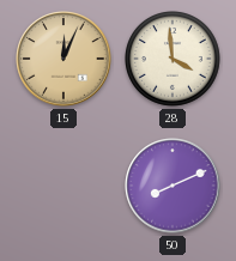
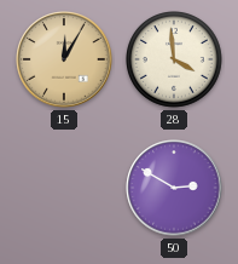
15: 12:04 -> 12:05 (64, 59)
50: 8:11 -> 2:50 (174, 188)
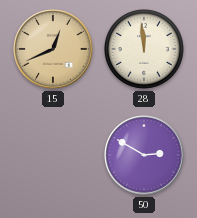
15: 12:05 -> 12:41 (53, 49)
28: 3:59 -> 11:59 (145, 50)
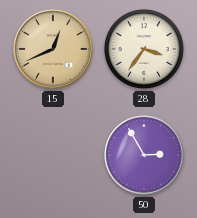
28: 11:59 -> 3:36 (145, 50)
50: 2:50 -> 2:55 (144, 155)
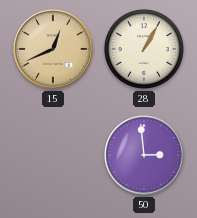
28: 3:36 -> 1:05 (145, 50)
50: 2:55 -> 2:59 (144, 155)
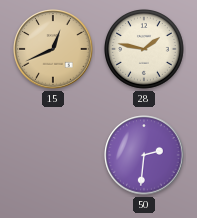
28: 1:05 -> 1:47 (145, 50)
50: 2:59 -> 2:31 (144, 155)
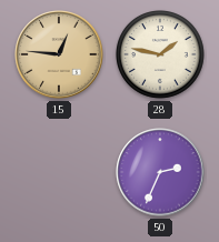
15: 12:41 -> 12:46 (59, 54)
50: 2:31 -> 2:34 (160, 172)
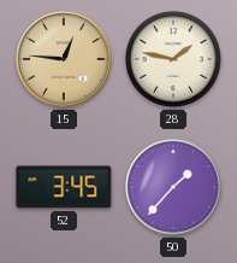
52: none -> 3:45 (64, 187)
50: 2:34 -> 1:37 (173, 187)
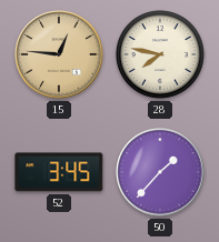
28: 1:47 -> 7:47 (161, 56)
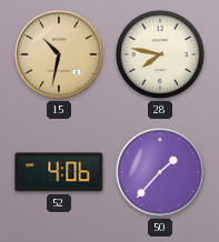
15: 12:46 -> 10:32 (59, 54)
52: 3:45 -> 4:06 (59, 172)
